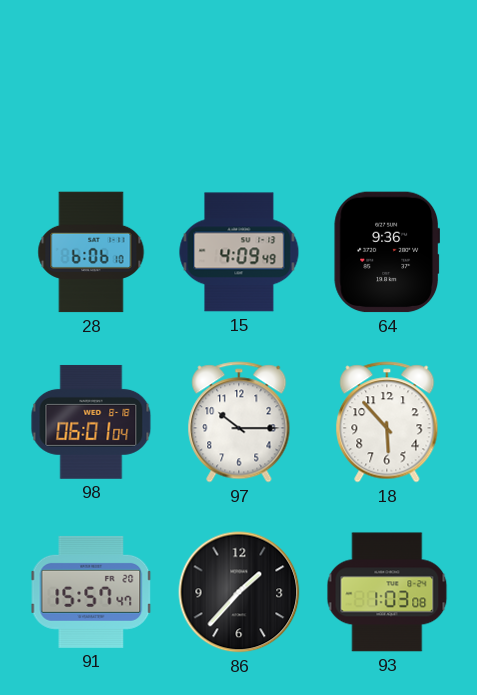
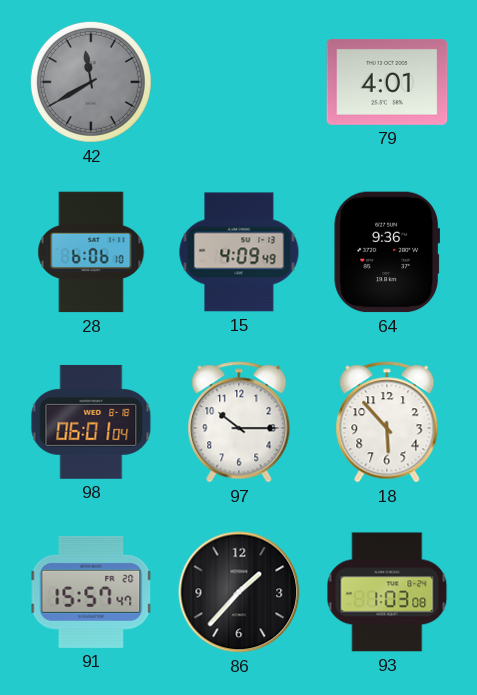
42: none -> 11:40 (91, 82)
79: none -> 4:01 (387, 82)
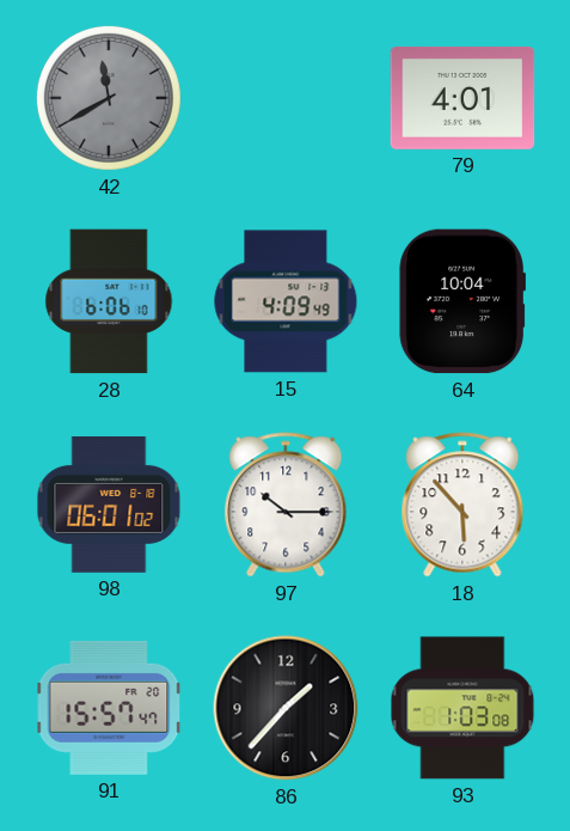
64: 9:36 -> 10:04 (461, 301)
98: 06:01:04 -> 06:01:02 (109, 505)
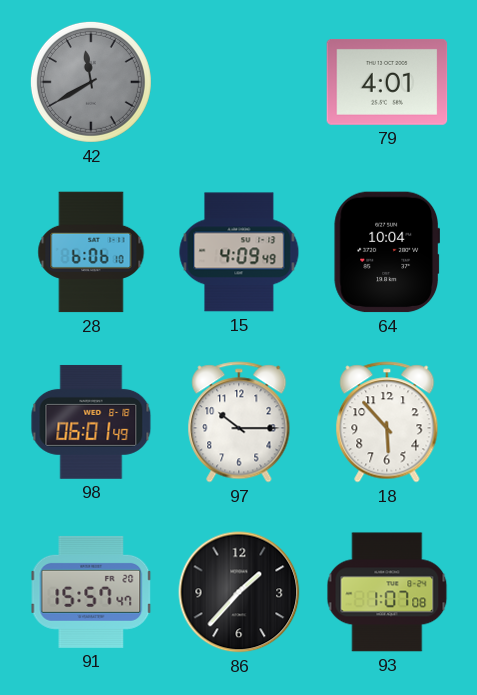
98: 06:01:02 -> 06:01:49 (91, 422)
93: 1:03 -> 1:07 (387, 592)
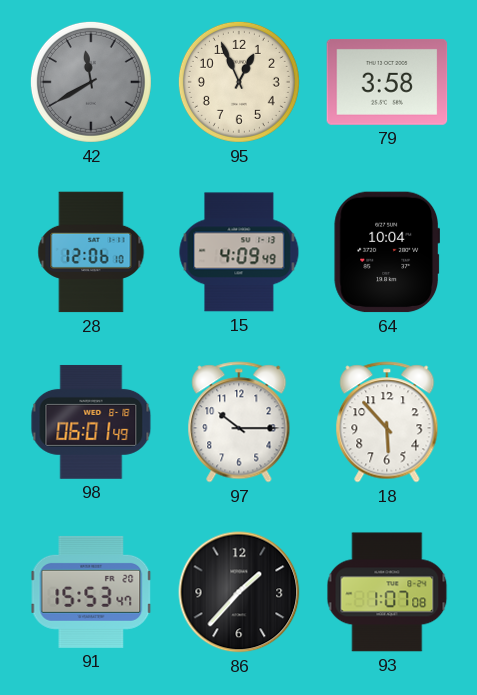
95: none -> 12:56 (239, 82)
79: 4:01 -> 3:58 (387, 82)
28: 6:06 -> 12:06 (91, 252)
91: 15:57 -> 15:53 (91, 592)
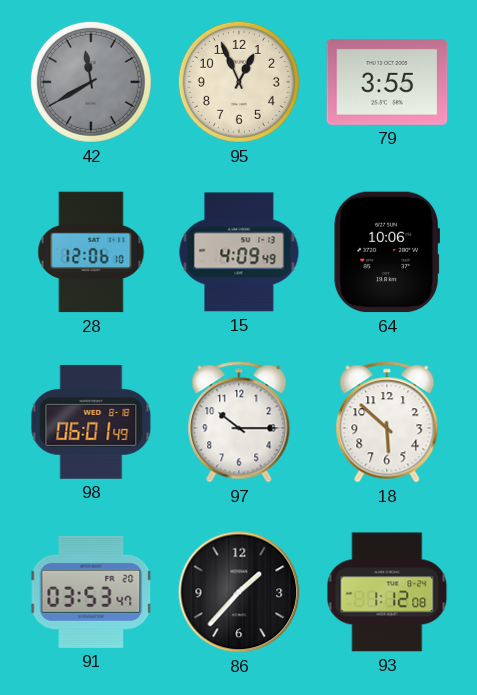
79: 3:58 -> 3:55 (387, 82)
64: 10:04 -> 10:06 (386, 252)
18: 5:53 -> 5:52 (387, 422)
91: 15:53 -> 03:53 (91, 592)
93: 1:07 -> 1:12 (387, 592)
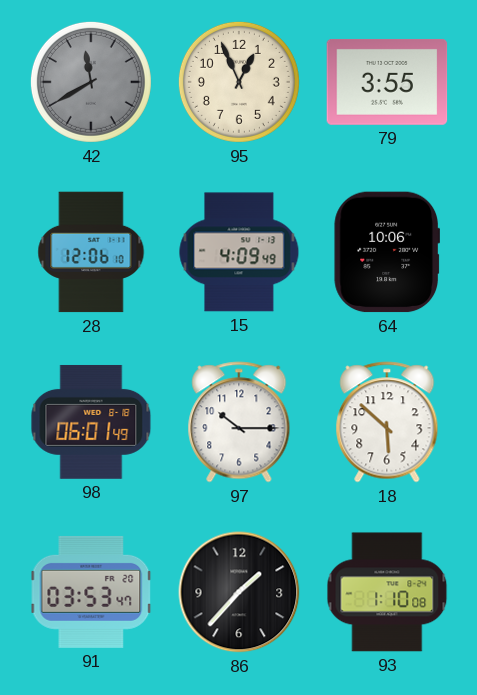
93: 1:12 -> 1:10 (387, 592)
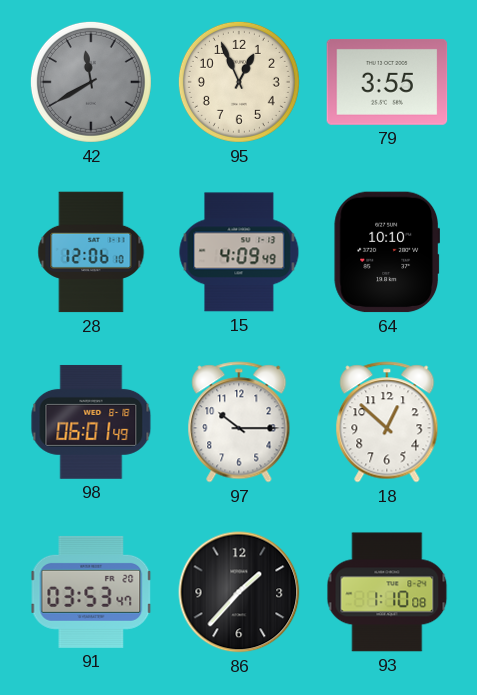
64: 10:06 -> 10:10 (386, 252)
18: 5:52 -> 12:52 (387, 422)
